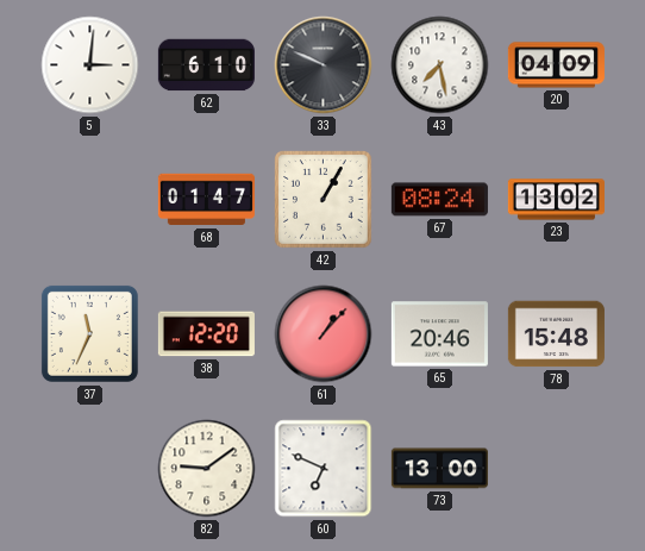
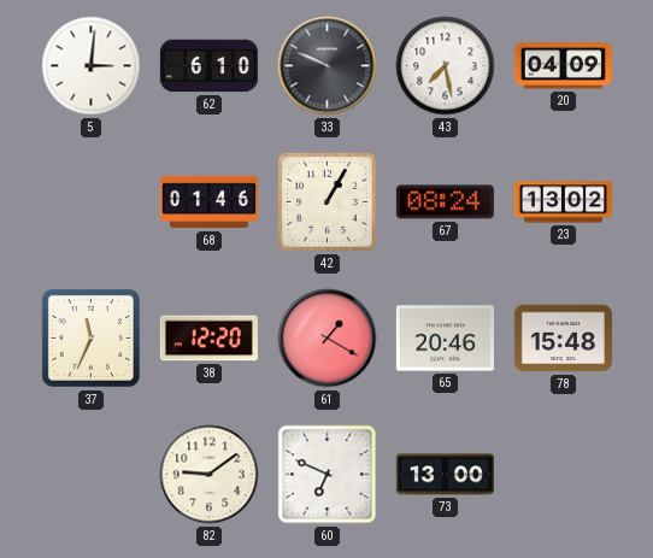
68: 01:47 -> 01:46 (208, 202)
61: 1:07 -> 1:20 (328, 339)
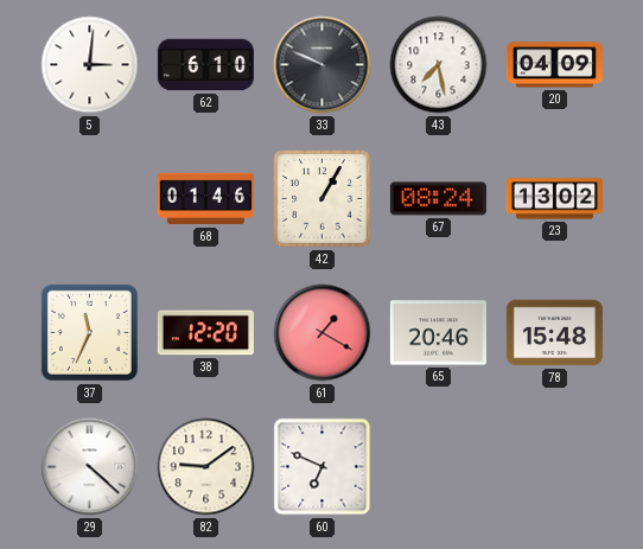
29: none -> 4:22 (90, 467)
73: 13:00 -> none (445, 475)
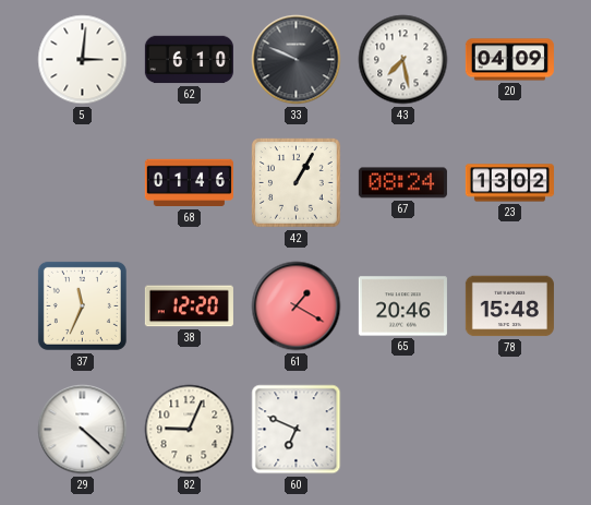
82: 9:09 -> 9:04 (190, 430)
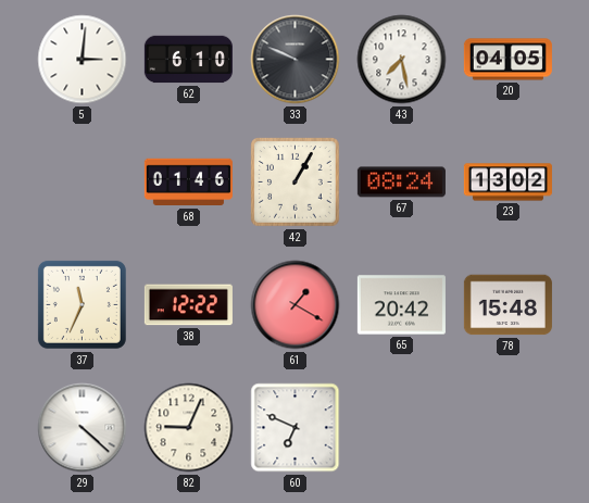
20: 04:09 -> 04:05 (507, 60)
38: 12:20 -> 12:22 (188, 305)
65: 20:46 -> 20:42 (401, 305)
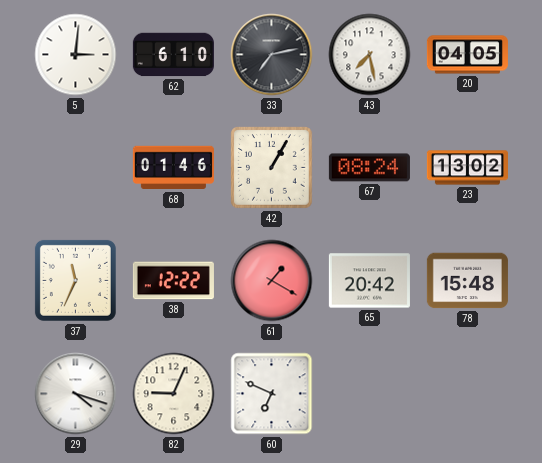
33: 9:49 -> 7:13 (272, 55)
29: 4:22 -> 4:18 (76, 394)
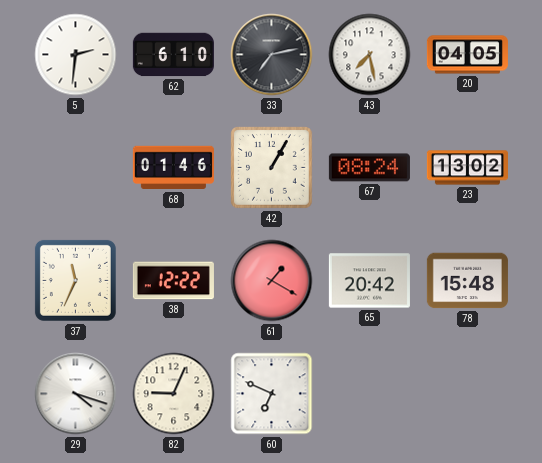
5: 3:01 -> 2:31 (76, 55)
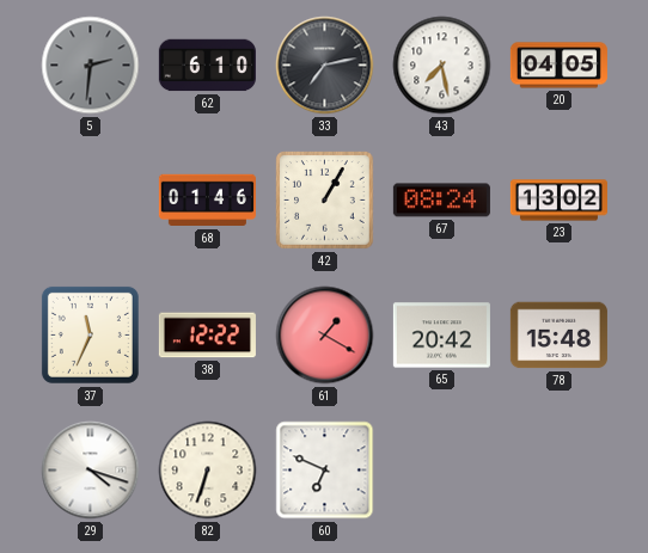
5 dial: white -> grey (91, 66)
82: 9:04 -> 6:33 (208, 471)
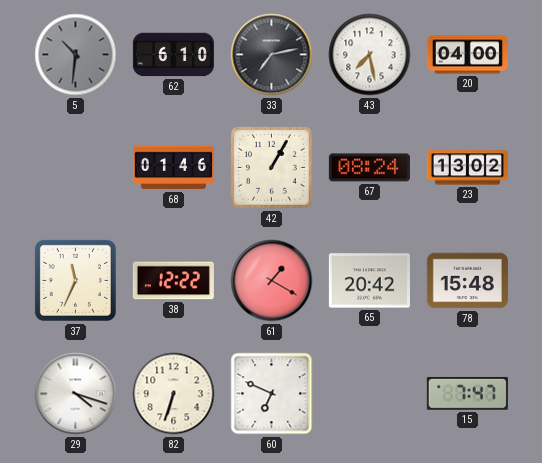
5: 2:31 -> 10:31 (76, 55)
20: 04:05 -> 04:00 (467, 55)
15: none -> 7:47 (467, 393)
